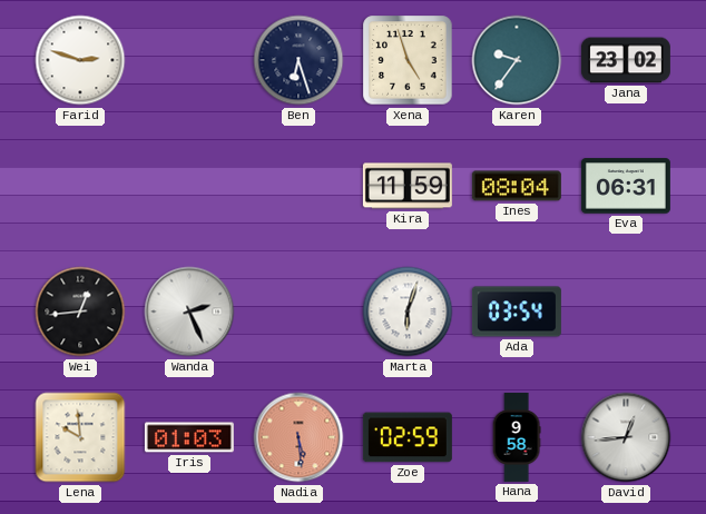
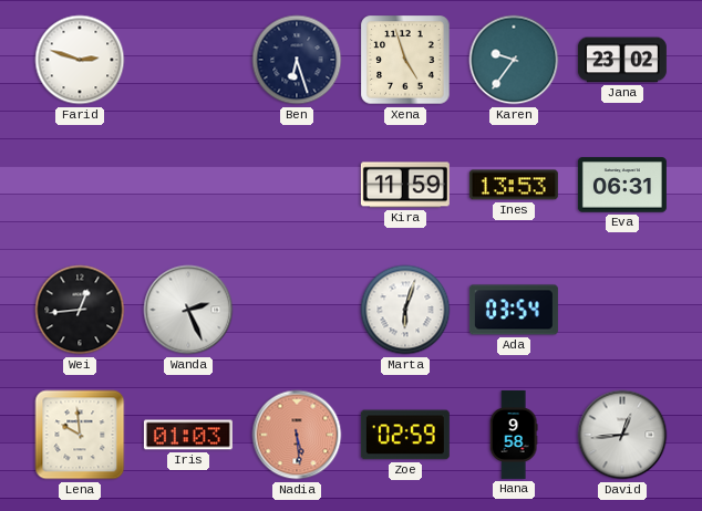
Ines: 08:04 -> 13:53 (514, 185)
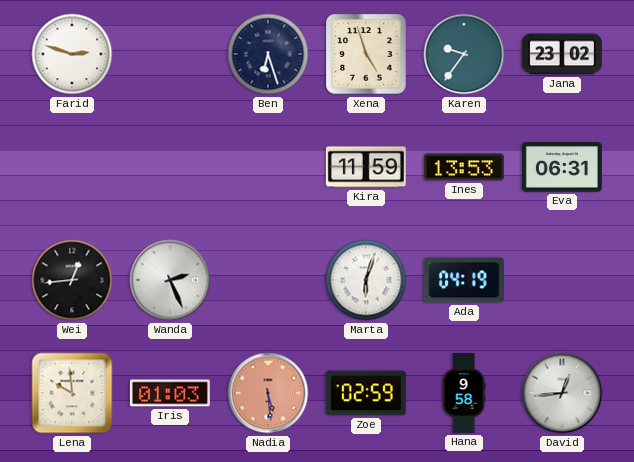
Ada: 03:54 -> 04:19 (464, 280)
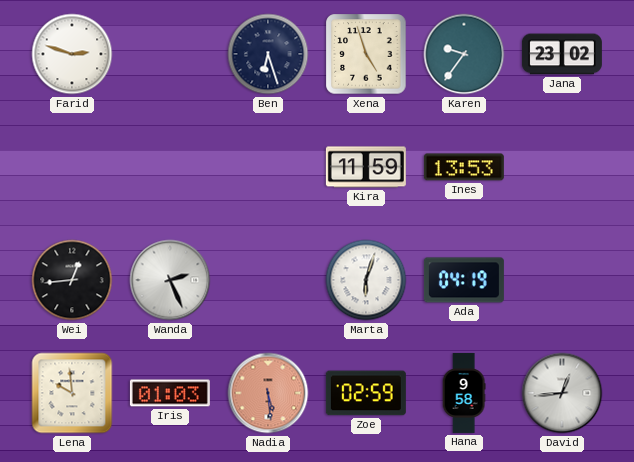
Eva: 06:31 -> none (562, 167)
